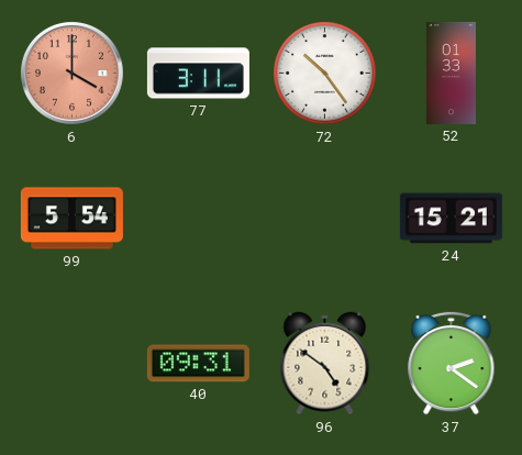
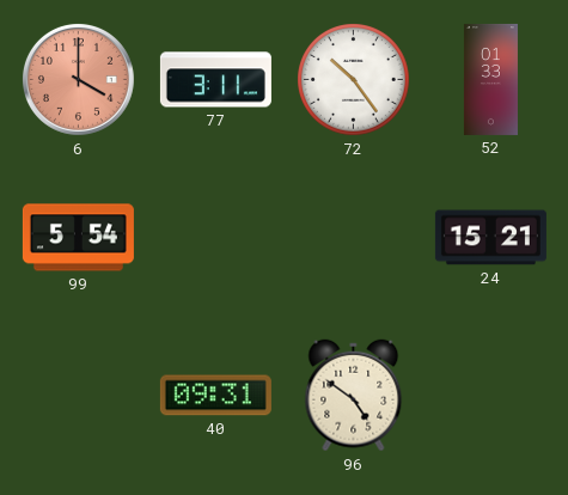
37: 2:21 -> none (452, 363)
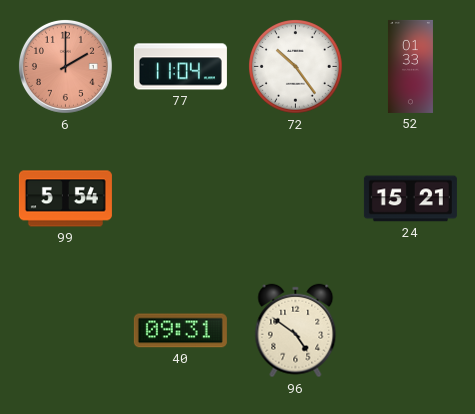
6: 4:00 -> 2:00 (65, 66)
77: 3:11 -> 11:04 (180, 67)
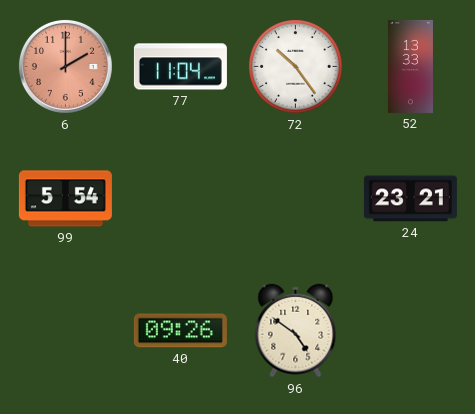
52: 01:33 -> 13:33 (410, 66)
24: 15:21 -> 23:21 (410, 199)
40: 09:31 -> 09:26 (180, 331)
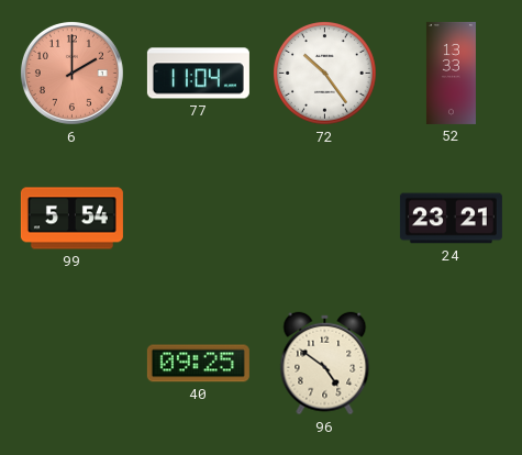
40: 09:26 -> 09:25 (198, 364)
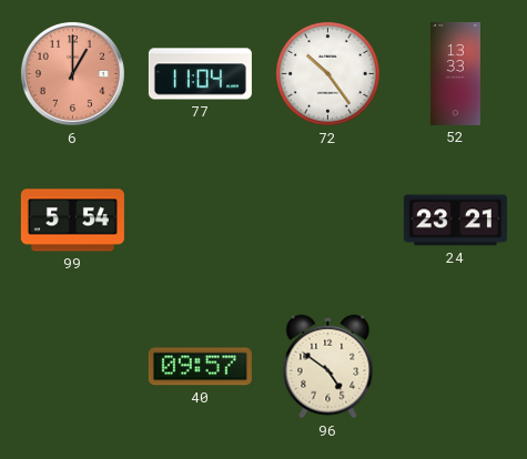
6: 2:00 -> 1:00 (72, 73)
40: 09:25 -> 09:57 (200, 367)
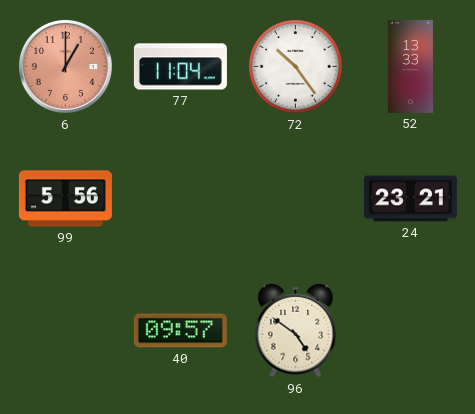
99: 5:54 -> 5:56 (65, 199)
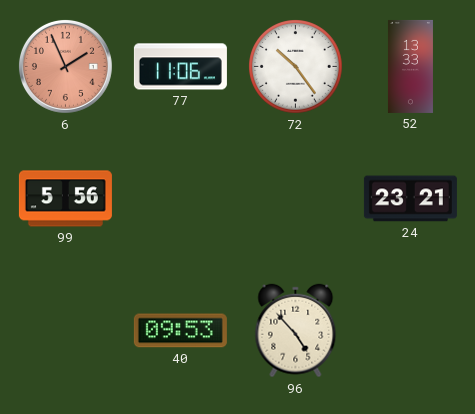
6: 1:00 -> 1:56 (65, 66)
77: 11:04 -> 11:06 (180, 67)
40: 09:57 -> 09:53 (180, 331)
96: 4:51 -> 4:53 (296, 331)
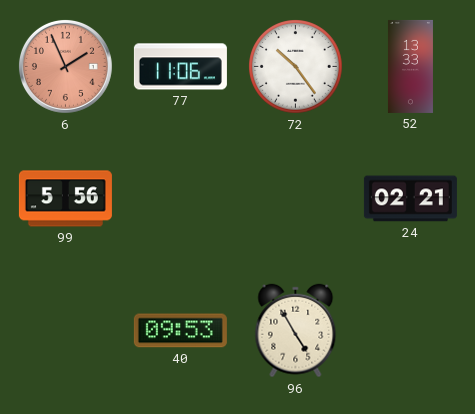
24: 23:21 -> 02:21 (410, 199)
96: 4:53 -> 4:55 (296, 331)
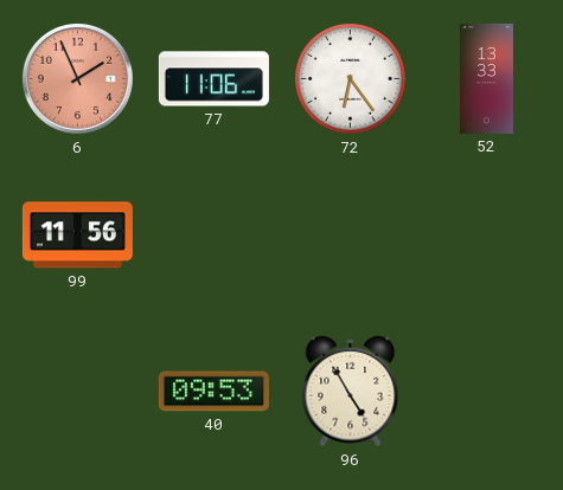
72: 10:24 -> 6:24 (351, 79)
99: 5:56 -> 11:56 (77, 236)
24: 02:21 -> none (410, 199)
